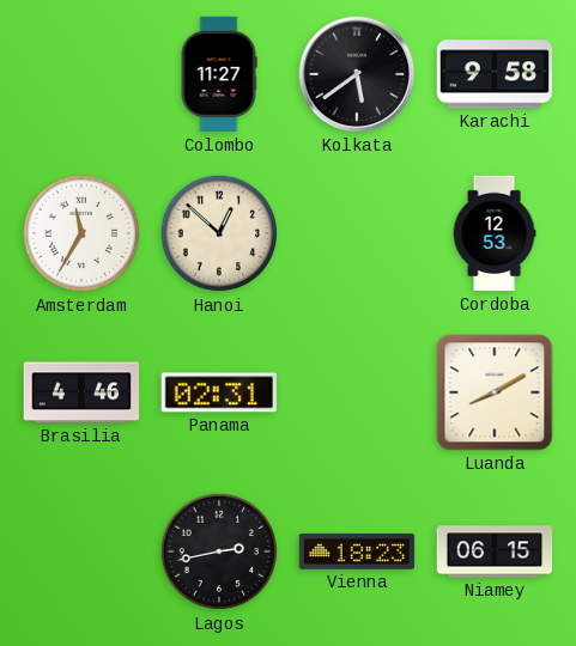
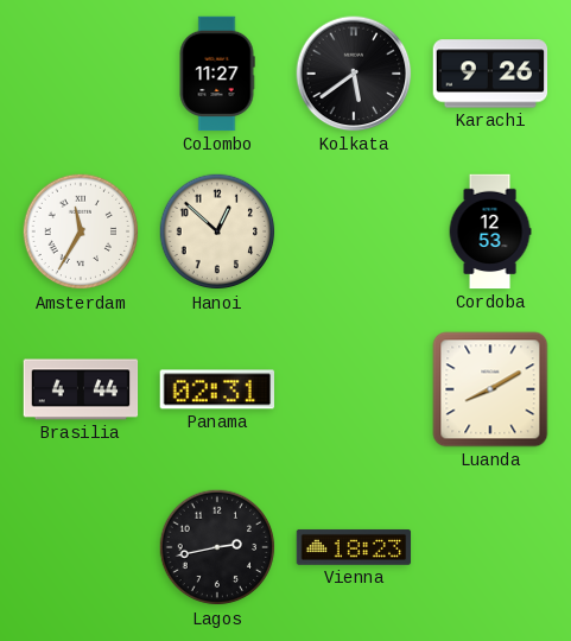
Karachi: 9:58 -> 9:26 (490, 74)
Brasilia: 4:46 -> 4:44 (81, 389)
Niamey: 06:15 -> none (495, 551)
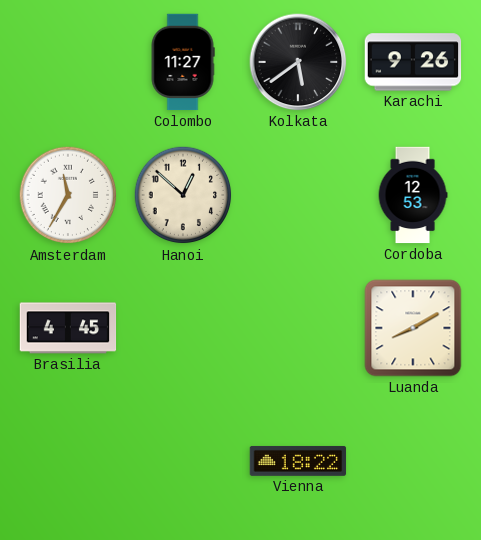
Brasilia: 4:44 -> 4:45 (68, 328)
Panama: 02:31 -> none (216, 389)
Lagos: 2:43 -> none (217, 547)
Vienna: 18:23 -> 18:22 (298, 461)
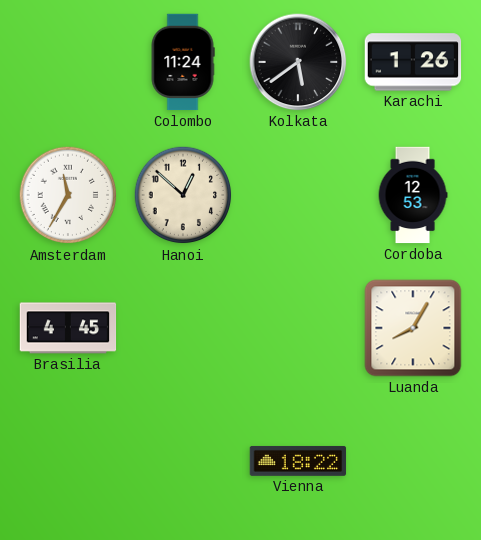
Colombo: 11:27 -> 11:24 (183, 62)
Karachi: 9:26 -> 1:26 (413, 62)
Luanda: 8:10 -> 8:05 (413, 328)
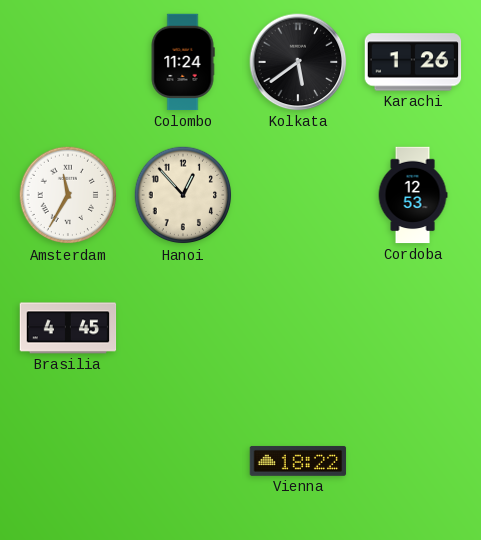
Hanoi: 12:52 -> 12:53 (183, 195)
Luanda: 8:05 -> none (413, 328)
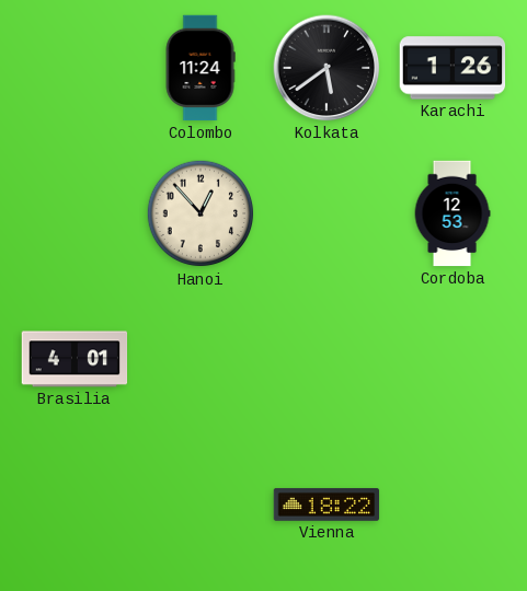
Amsterdam: 11:35 -> none (68, 195)
Brasilia: 4:45 -> 4:01 (75, 359)
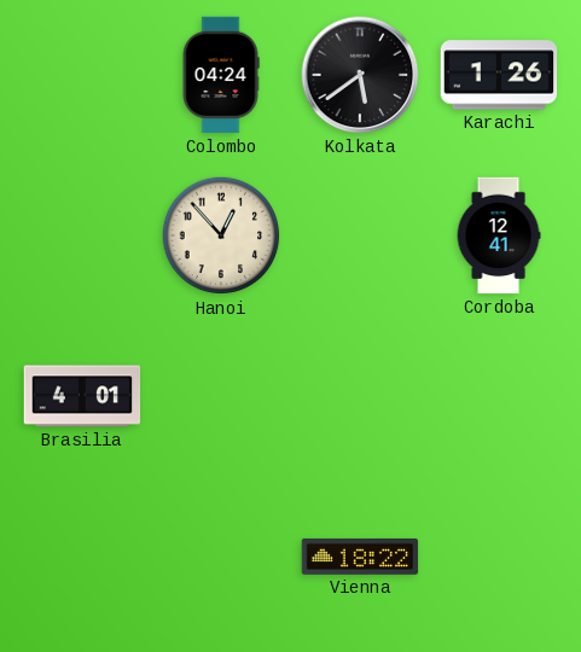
Colombo: 11:24 -> 04:24 (221, 75)
Cordoba: 12:53 -> 12:41 (499, 235)
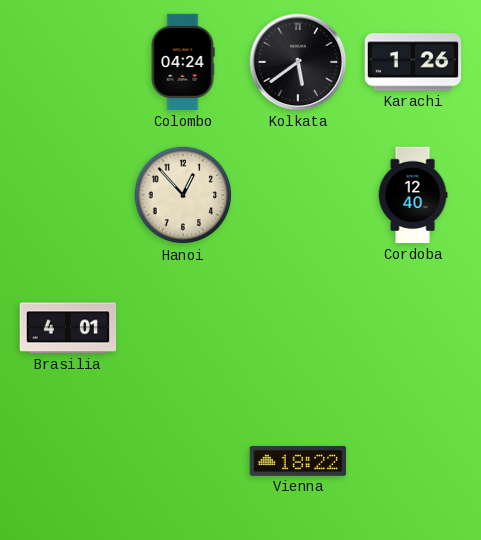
Cordoba: 12:41 -> 12:40 (413, 195)
